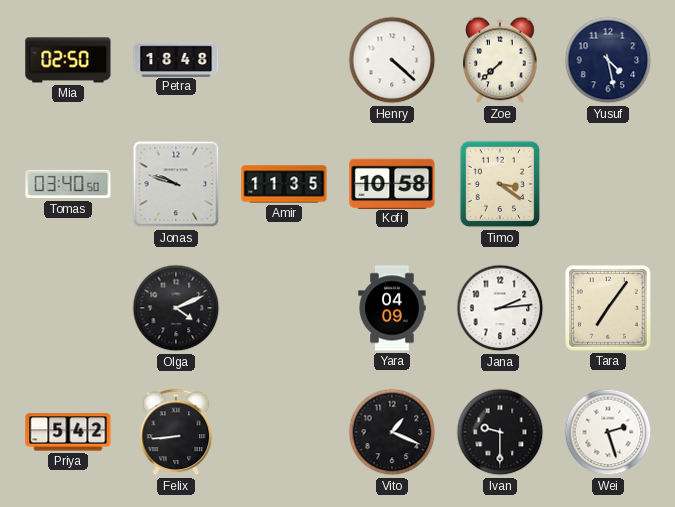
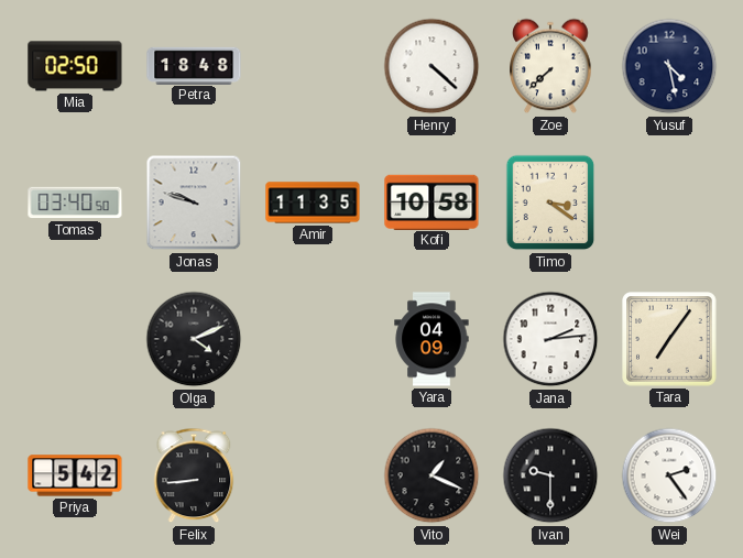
Wei: 2:27 -> 2:24 (669, 475)
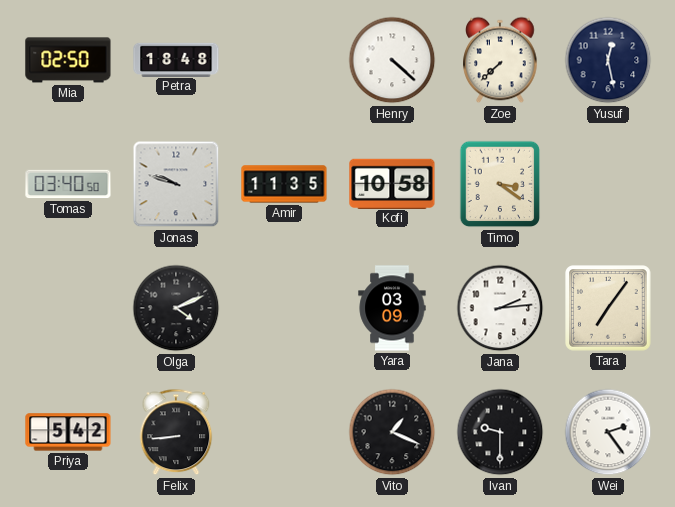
Yusuf: 4:28 -> 12:28 (608, 60)
Yara: 04:09 -> 03:09 (392, 308)
